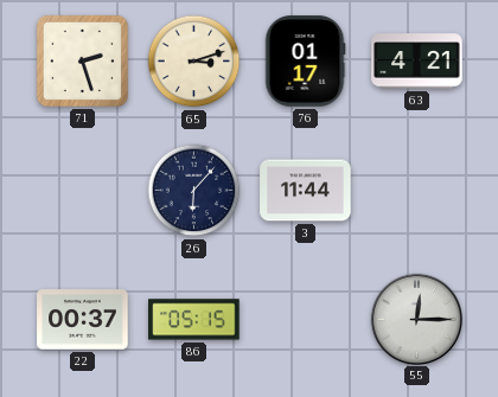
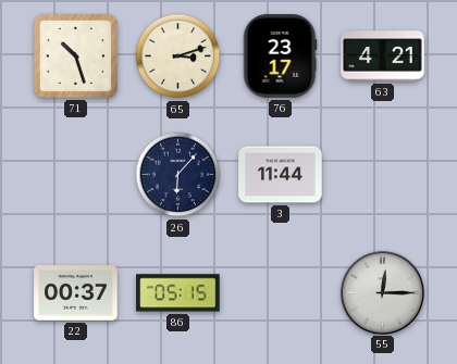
71: 2:27 -> 10:27 (75, 55)
76: 01:17 -> 23:17 (280, 57)
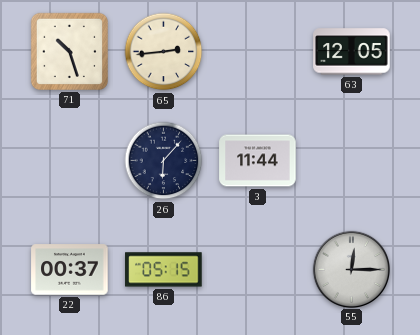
65: 3:12 -> 2:44 (164, 52)
76: 23:17 -> none (280, 57)
63: 4:21 -> 12:05 (352, 52)
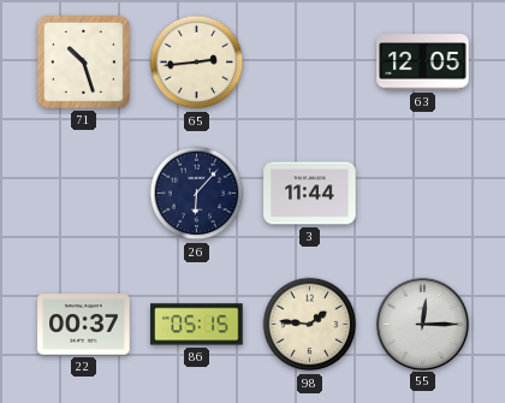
98: none -> 1:46 (310, 325)
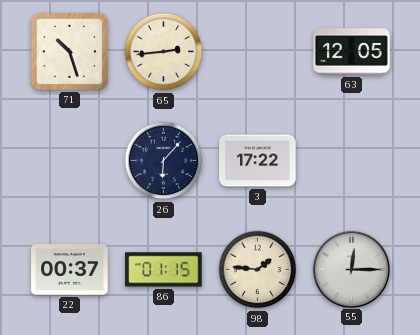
3: 11:44 -> 17:22 (258, 161)
86: 05:15 -> 01:15 (164, 270)
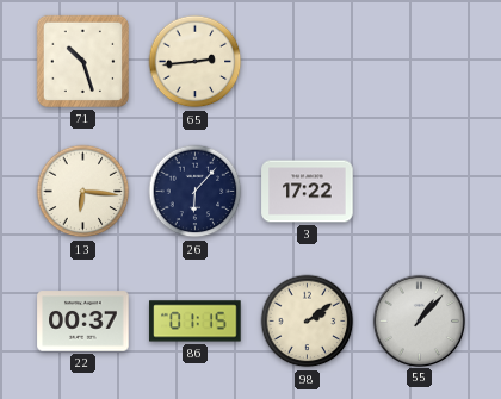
63: 12:05 -> none (352, 52)
13: none -> 6:16 (83, 192)
98: 1:46 -> 2:09 (308, 322)
55: 12:15 -> 1:07 (419, 320)
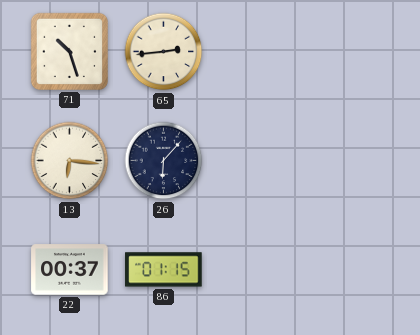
3: 17:22 -> none (308, 192)
98: 2:09 -> none (308, 322)
55: 1:07 -> none (419, 320)
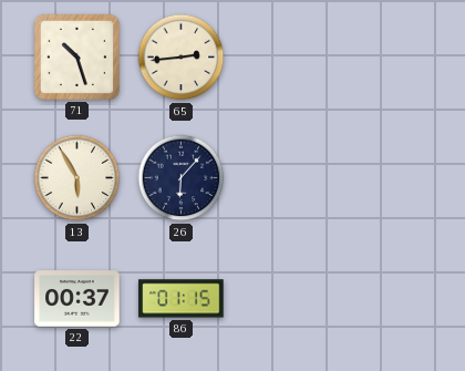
13: 6:16 -> 5:55 (77, 178)
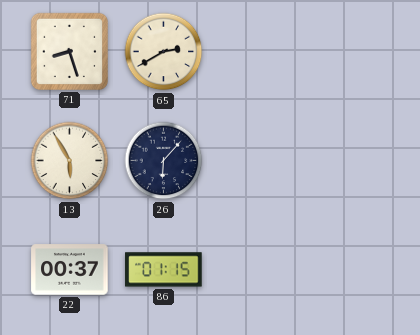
71: 10:27 -> 8:27 (69, 51)
65: 2:44 -> 2:40 (164, 52)
